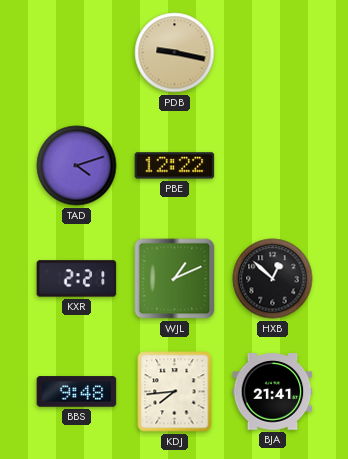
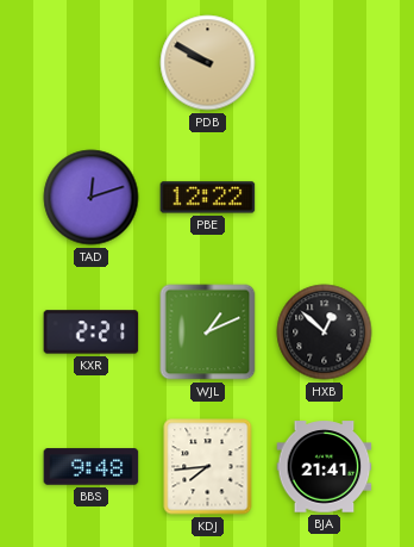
PDB: 9:17 -> 9:50 (208, 63)
TAD: 4:12 -> 12:12 (92, 198)
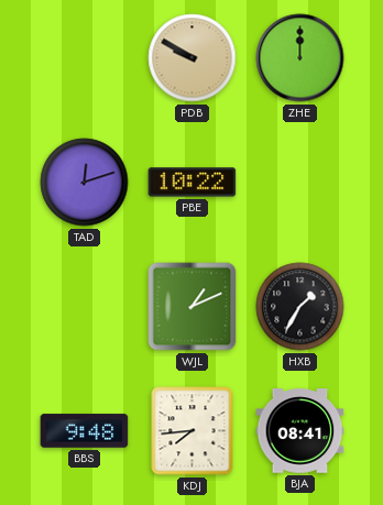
ZHE: none -> 12:00 (300, 58)
PBE: 12:22 -> 10:22 (193, 183)
KXR: 2:21 -> none (92, 332)
HXB: 12:52 -> 1:35 (300, 307)
BJA: 21:41 -> 08:41 (300, 431)
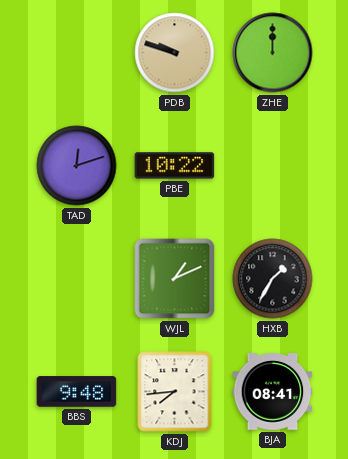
PDB: 9:50 -> 9:48 (175, 53)
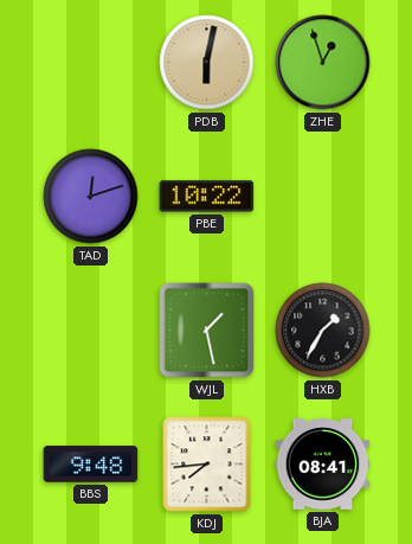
PDB: 9:48 -> 6:02 (207, 63)
ZHE: 12:00 -> 12:57 (323, 63)
WJL: 1:11 -> 1:28 (207, 331)
